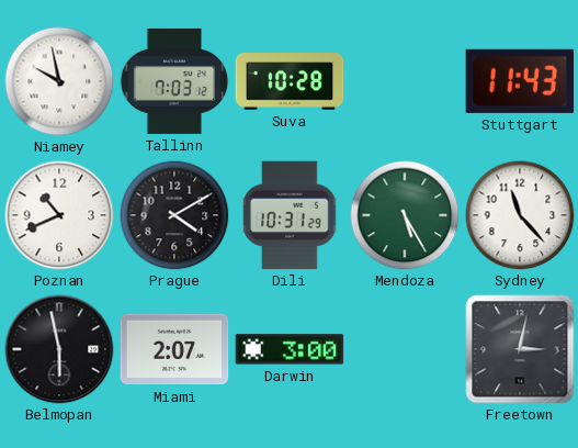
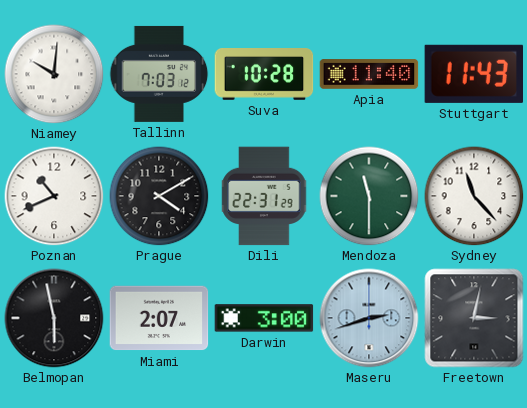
Niamey: 9:58 -> 10:01 (54, 74)
Apia: none -> 11:40 (369, 74)
Dili: 10:31 -> 22:31 (264, 196)
Mendoza: 5:25 -> 11:30 (369, 196)
Maseru: none -> 2:42 (369, 318)
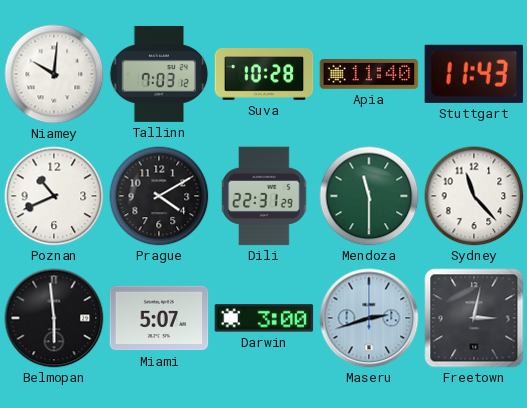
Belmopan: 5:58 -> 5:59 (54, 318)
Miami: 2:07 -> 5:07 (159, 318)
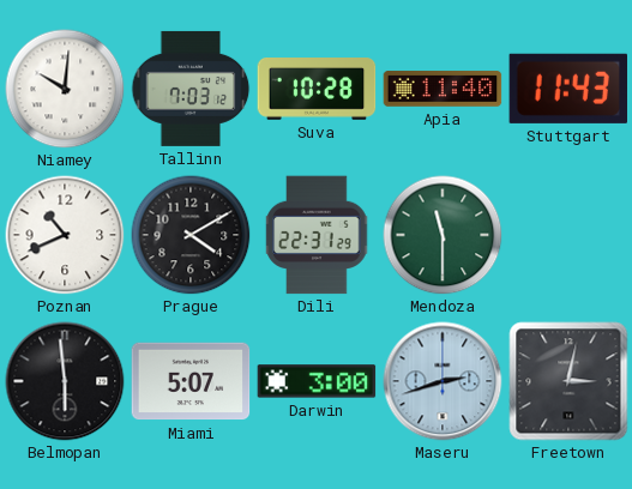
Sydney: 11:23 -> none (474, 196)
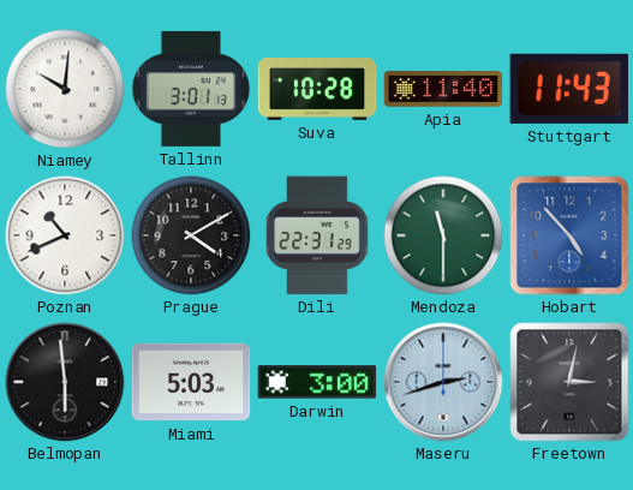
Tallinn: 7:03 -> 3:01 (191, 89)
Hobart: none -> 4:53 (569, 235)
Miami: 5:07 -> 5:03 (191, 382)
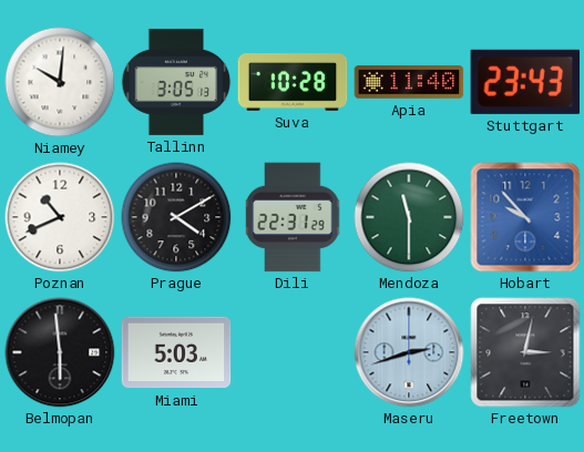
Tallinn: 3:01 -> 3:05 (176, 82)
Stuttgart: 11:43 -> 23:43 (524, 82)
Hobart: 4:53 -> 9:53 (525, 217)
Darwin: 3:00 -> none (317, 382)
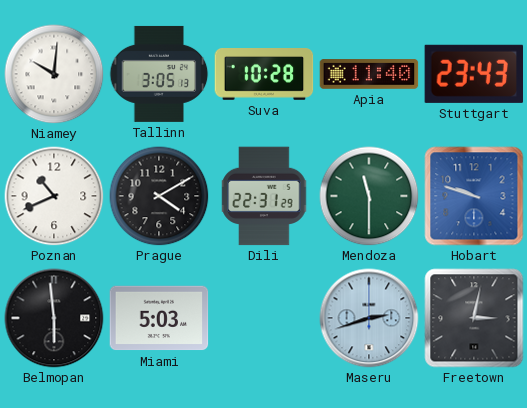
Hobart: 9:53 -> 9:48 (474, 196)
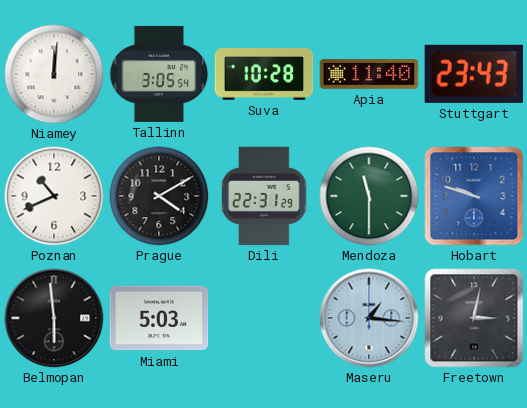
Niamey: 10:01 -> 12:01 (54, 74)
Tallinn: 3:05:13 -> 3:05:54 (159, 74)
Maseru: 2:42 -> 1:16 (369, 318)
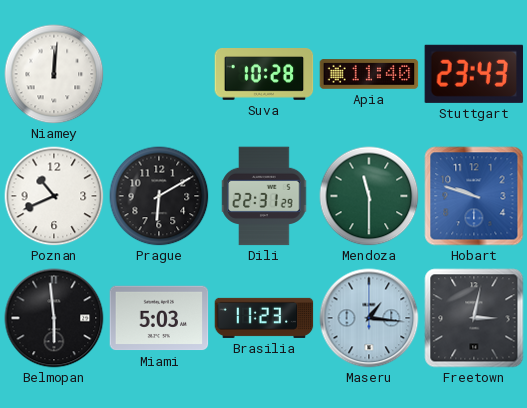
Tallinn: 3:05 -> none (159, 74)
Prague: 4:10 -> 6:10 (159, 196)
Brasilia: none -> 11:23 (264, 318)
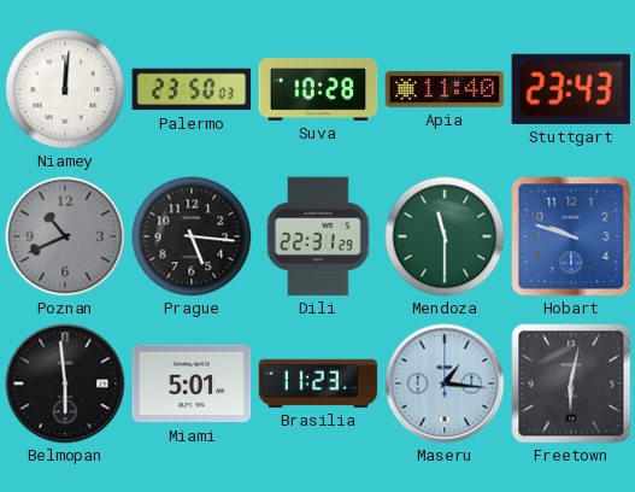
Palermo: none -> 23:50 (192, 89)
Poznan dial: white -> grey (65, 236)
Prague: 6:10 -> 5:16 (192, 236)
Miami: 5:03 -> 5:01 (192, 383)
Freetown: 3:02 -> 6:02 (571, 383)
